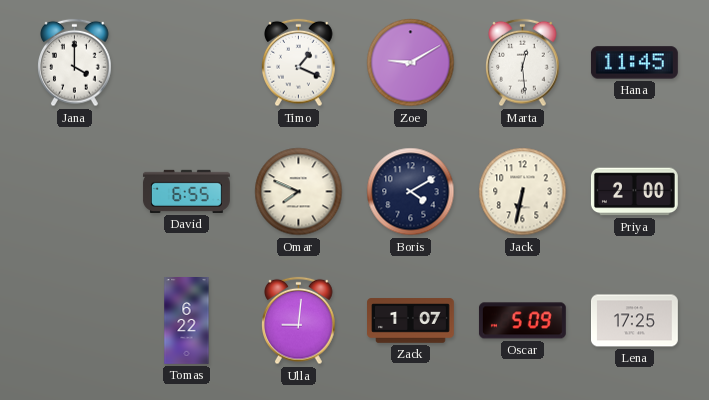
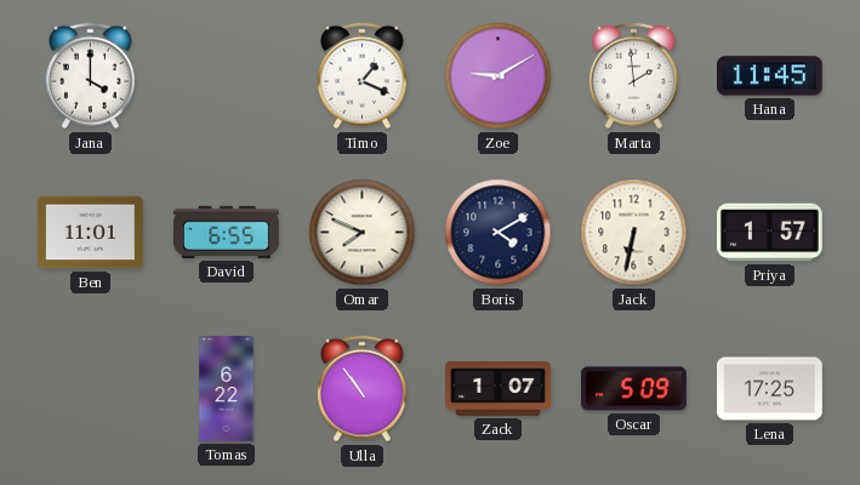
Marta: 12:29 -> 1:59 (634, 76)
Ben: none -> 11:01 (90, 233)
Priya: 2:00 -> 1:57 (769, 233)
Ulla: 9:01 -> 10:54 (363, 389)
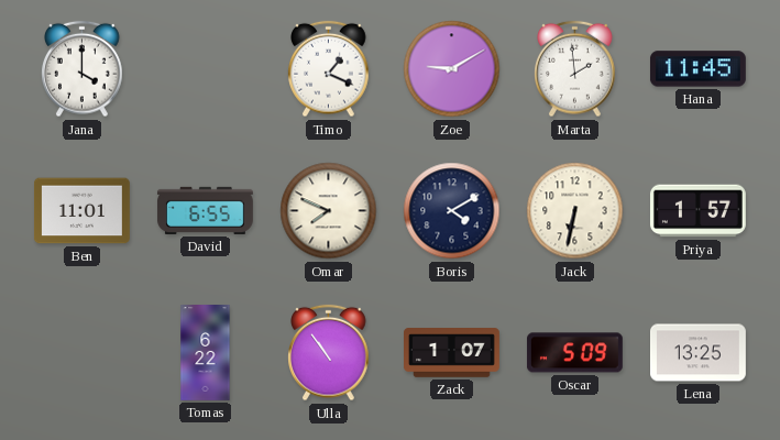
Lena: 17:25 -> 13:25 (699, 353)
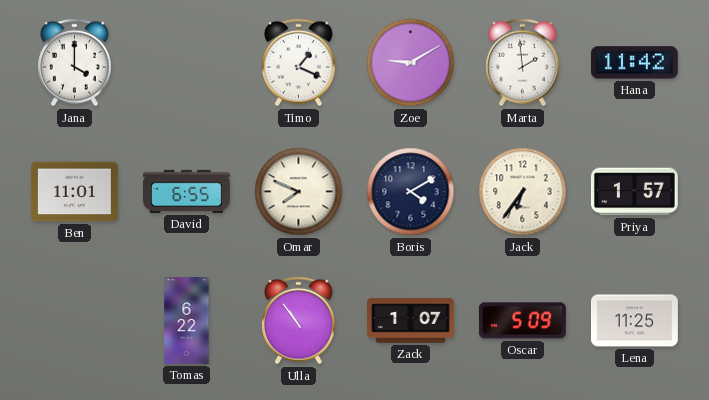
Hana: 11:45 -> 11:42 (634, 63)
Jack: 6:32 -> 6:36 (523, 192)
Lena: 13:25 -> 11:25 (635, 321)
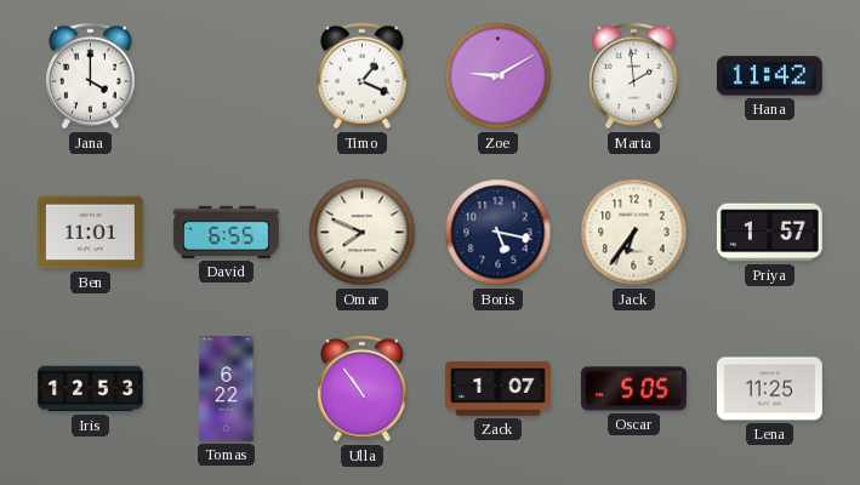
Boris: 4:10 -> 5:17 (499, 233)
Iris: none -> 12:53 (90, 389)
Oscar: 5:09 -> 5:05 (633, 389)
